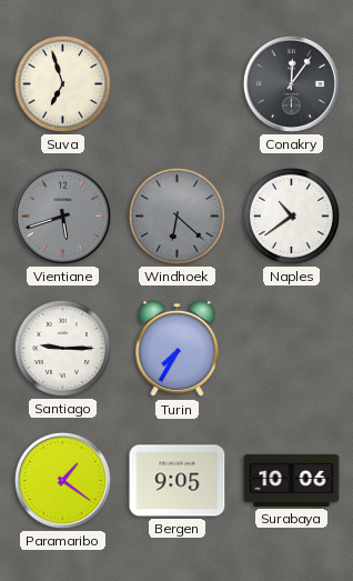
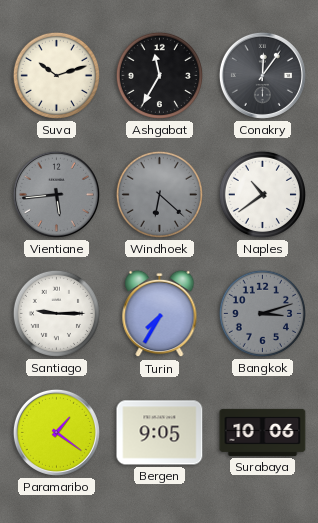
Suva: 6:57 -> 10:12 (56, 75)
Ashgabat: none -> 11:35 (159, 75)
Vientiane: 5:42 -> 5:44 (56, 194)
Bangkok: none -> 3:12 (262, 313)
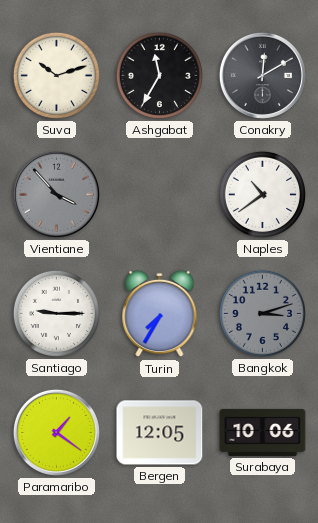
Conakry: 12:06 -> 12:10 (262, 75)
Vientiane: 5:44 -> 3:53 (56, 194)
Windhoek: 6:22 -> none (159, 194)
Bergen: 9:05 -> 12:05 (160, 433)
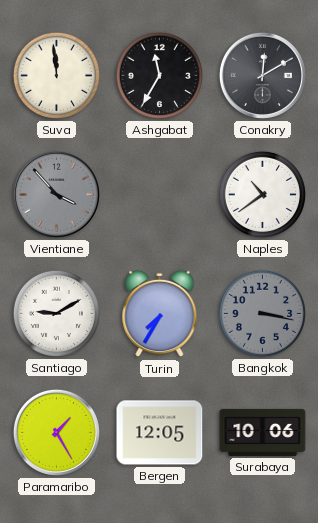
Suva: 10:12 -> 11:59 (56, 75)
Santiago: 9:15 -> 9:10 (56, 313)
Bangkok: 3:12 -> 3:17 (262, 313)
Paramaribo: 1:21 -> 1:25 (56, 432)
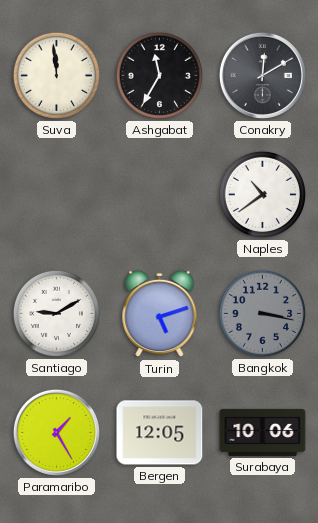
Vientiane: 3:53 -> none (56, 194)
Turin: 7:35 -> 5:12 (160, 314)
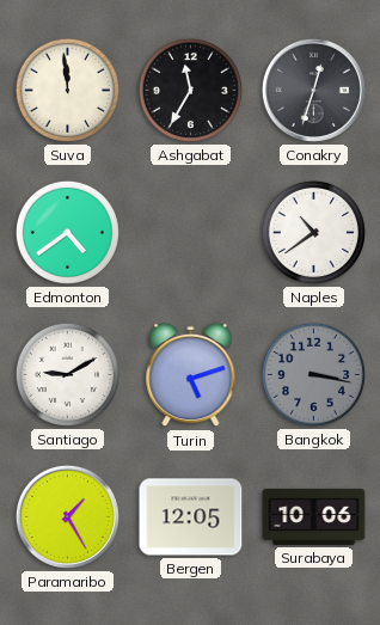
Conakry: 12:10 -> 12:33 (313, 90)
Edmonton: none -> 4:39 (67, 232)
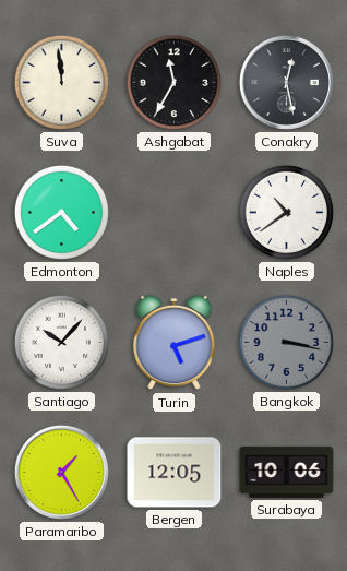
Conakry: 12:33 -> 12:28 (286, 82)
Santiago: 9:10 -> 10:07 (61, 342)
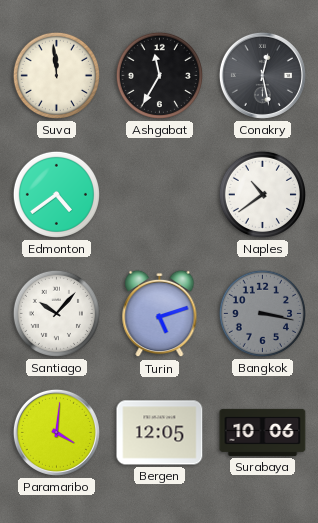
Paramaribo: 1:25 -> 4:01 (56, 432)
